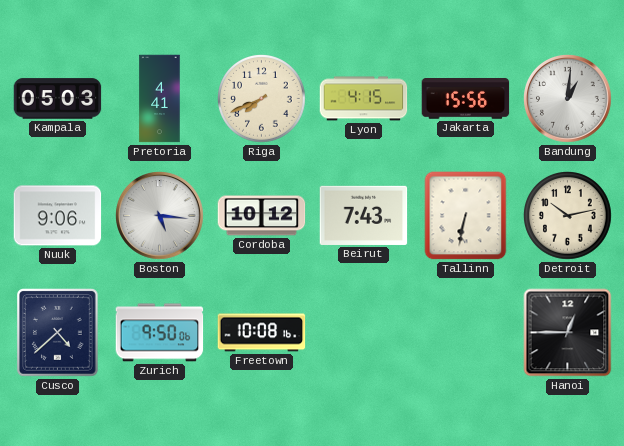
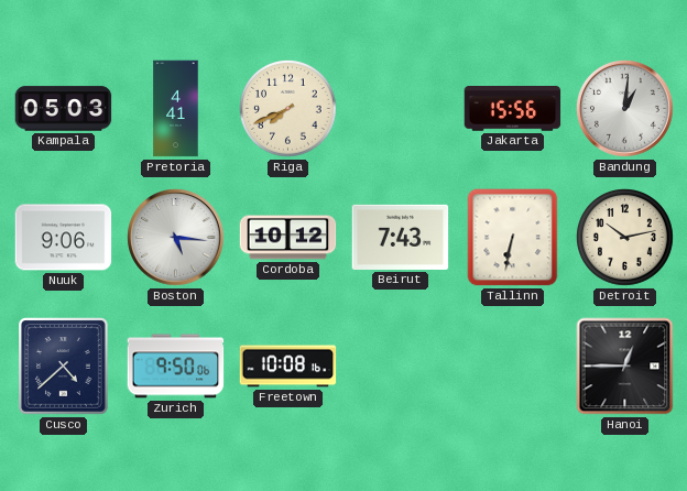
Lyon: 4:15 -> none (364, 99)
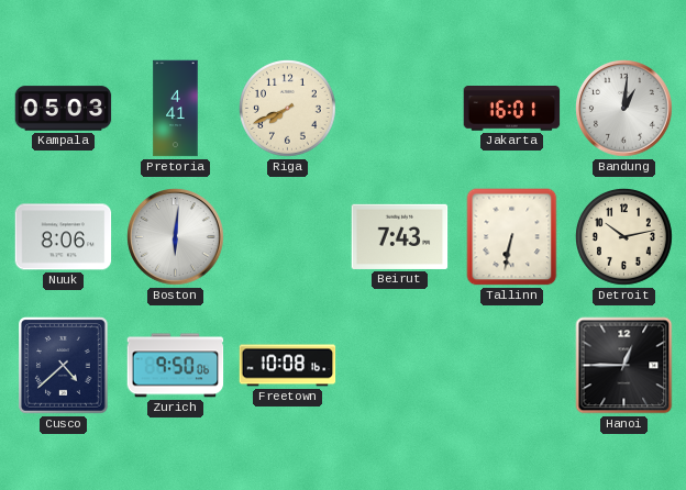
Jakarta: 15:56 -> 16:01 (512, 109)
Nuuk: 9:06 -> 8:06 (64, 237)
Boston: 5:16 -> 6:01 (176, 237)
Cordoba: 10:12 -> none (288, 238)
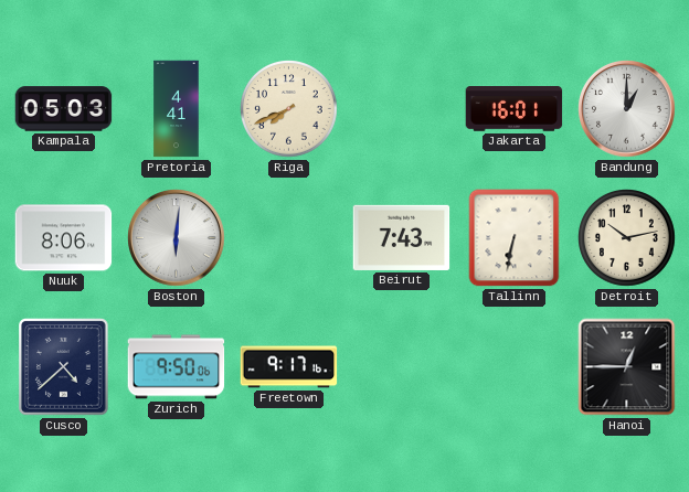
Bandung: 1:01 -> 1:00 (627, 109)
Freetown: 10:08 -> 9:17 (289, 367)
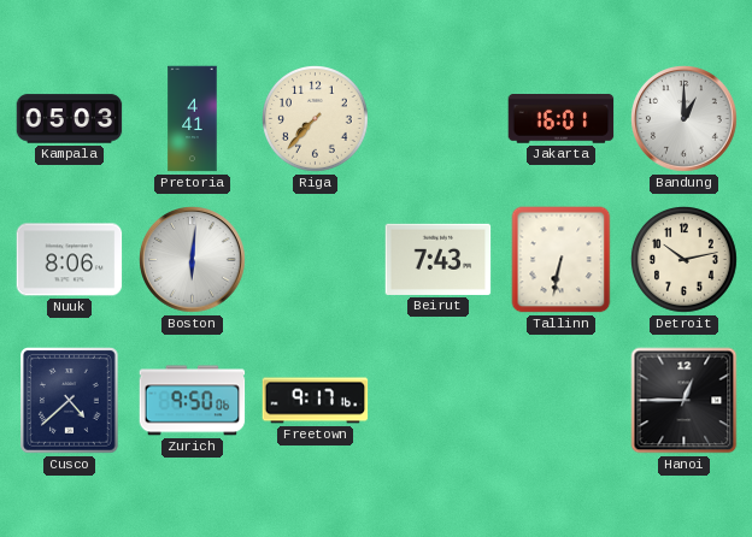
Riga: 7:41 -> 7:37 (316, 119)
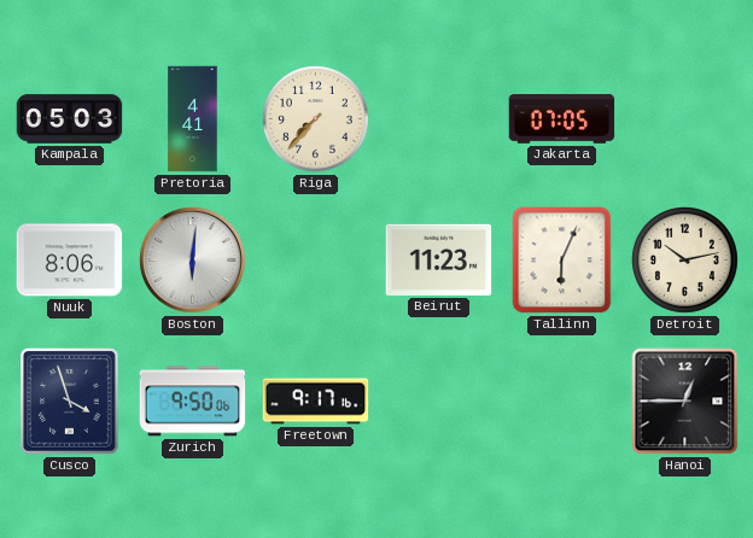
Jakarta: 16:01 -> 07:05 (562, 119)
Bandung: 1:00 -> none (685, 119)
Beirut: 7:43 -> 11:23 (439, 259)
Tallinn: 6:32 -> 6:04 (562, 261)
Cusco: 4:38 -> 3:57 (70, 402)
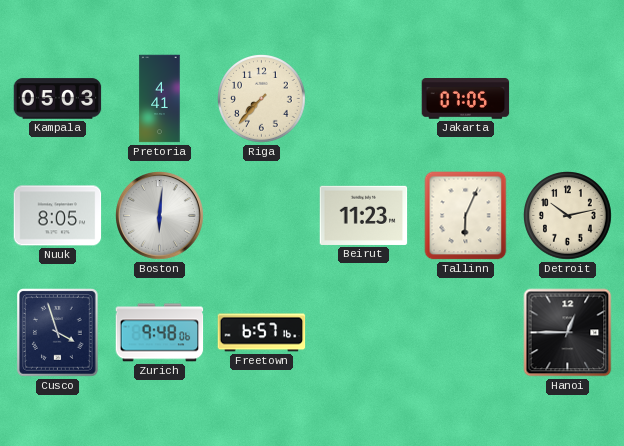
Nuuk: 8:06 -> 8:05 (58, 216)
Zurich: 9:50 -> 9:48 (160, 333)
Freetown: 9:17 -> 6:57 (262, 333)
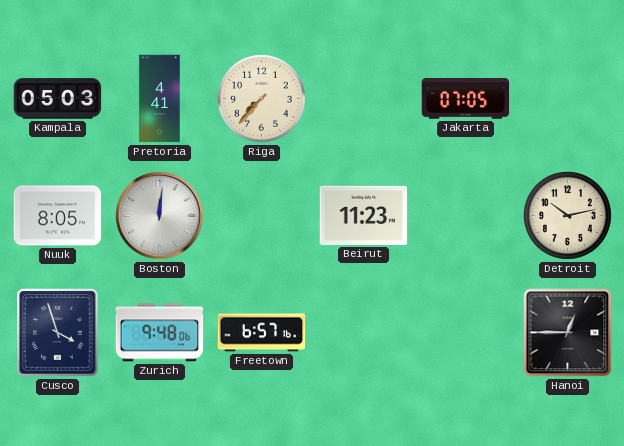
Boston: 6:01 -> 12:01 (160, 216)
Tallinn: 6:04 -> none (466, 216)
